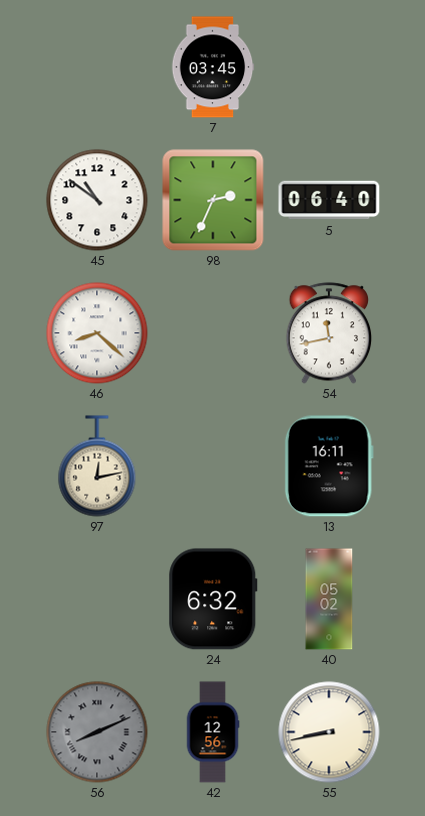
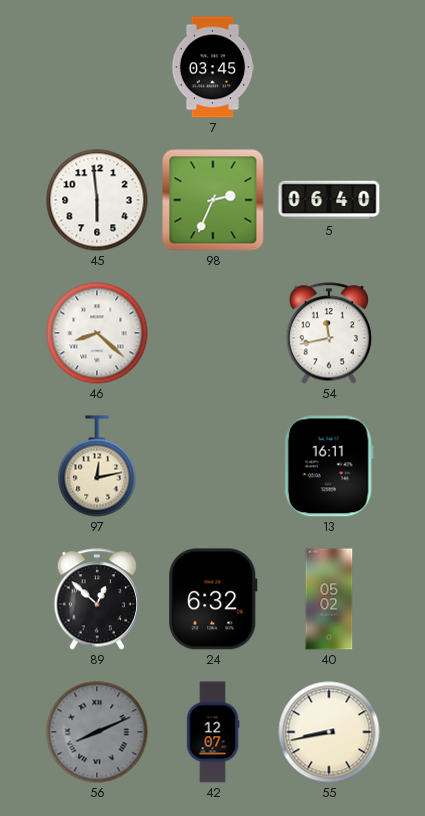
45: 10:51 -> 5:59 (97, 200)
89: none -> 12:52 (97, 599)
42: 12:56 -> 12:07 (213, 732)
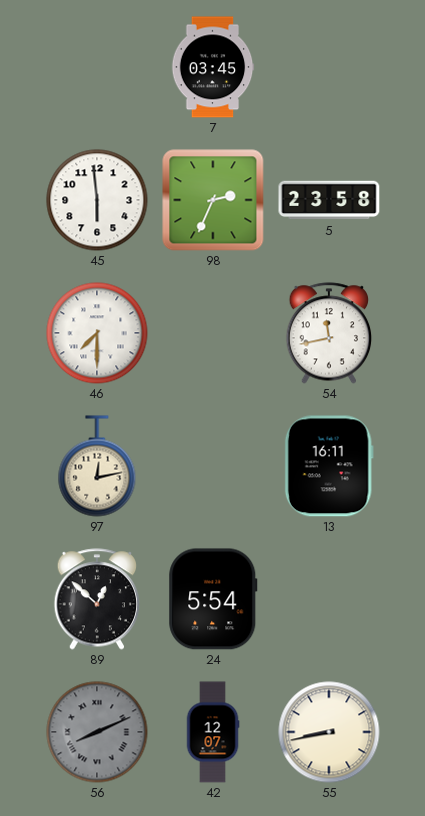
5: 06:40 -> 23:58 (329, 200)
46: 8:22 -> 7:30 (97, 333)
24: 6:32 -> 5:54 (213, 599)
40: 05:02 -> none (329, 599)
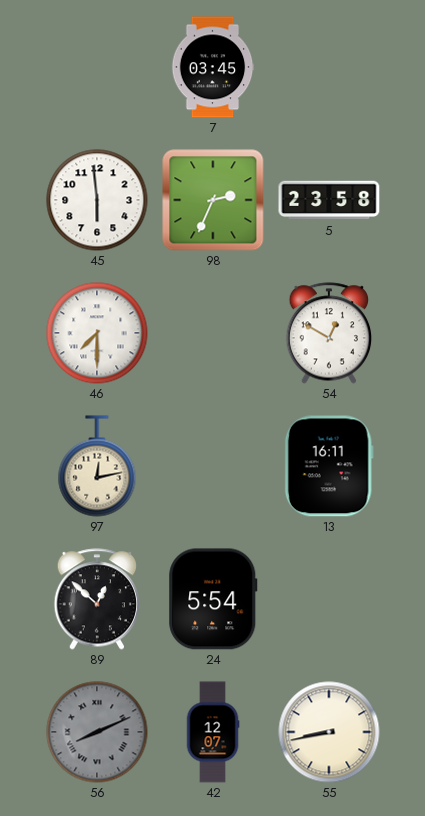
54: 11:43 -> 12:50 (329, 333)
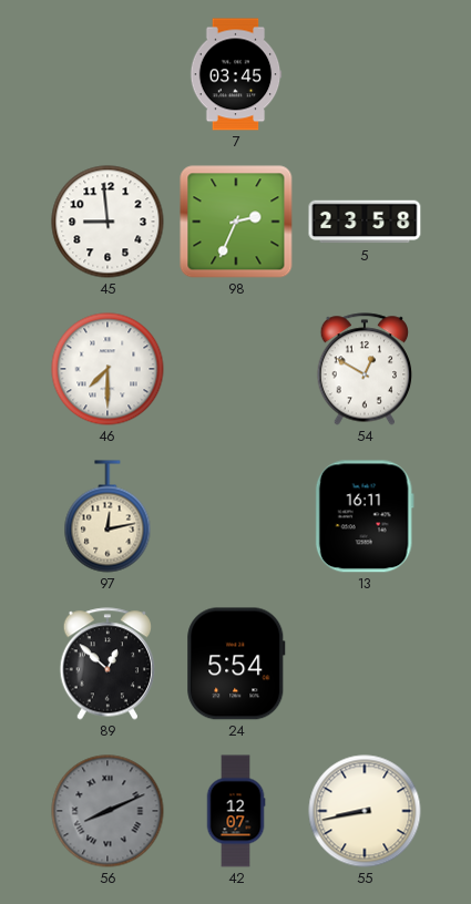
45: 5:59 -> 8:59 (107, 222)
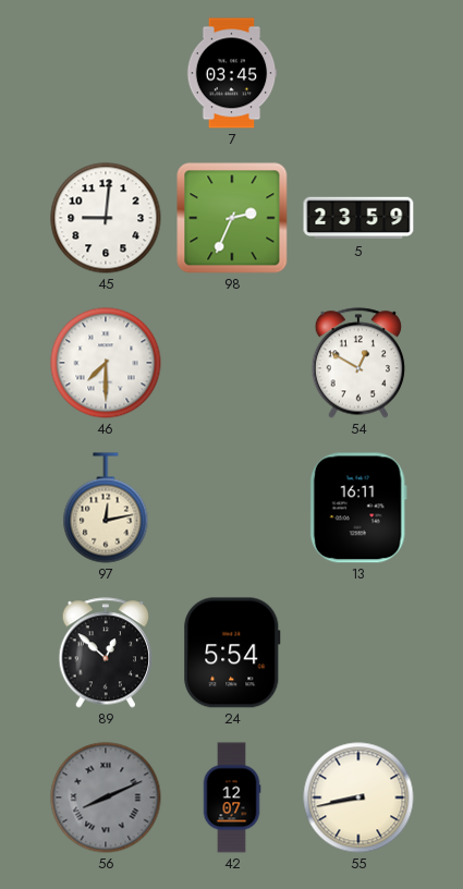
45: 8:59 -> 9:01 (106, 218)
5: 23:58 -> 23:59 (358, 218)
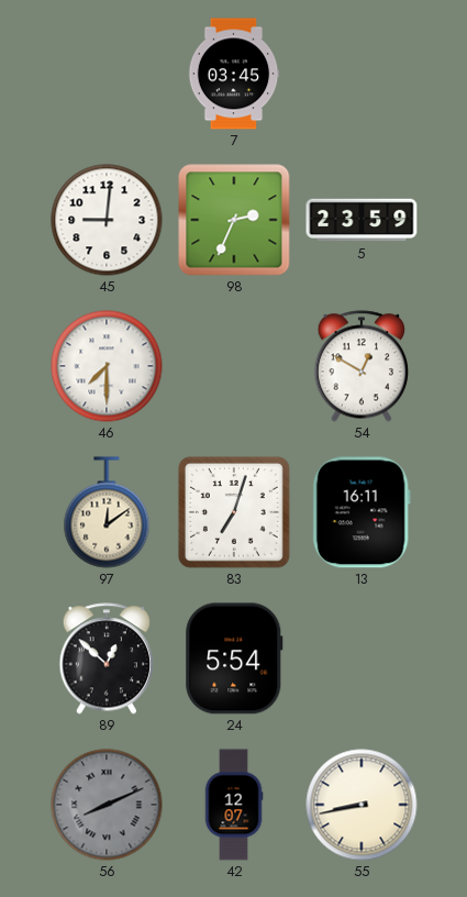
97: 12:13 -> 12:09 (107, 512)
83: none -> 7:03 (234, 512)
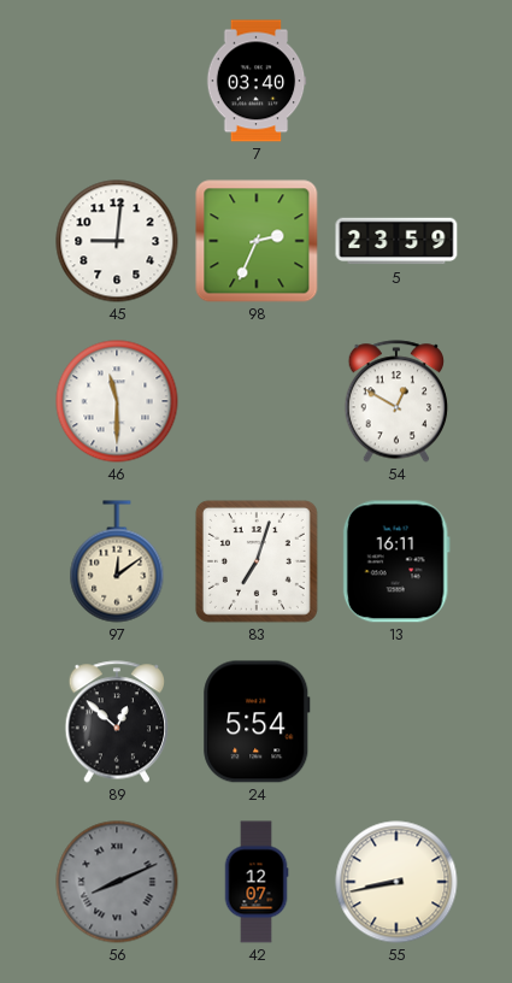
7: 03:45 -> 03:40 (257, 81)
46: 7:30 -> 11:30 (117, 401)
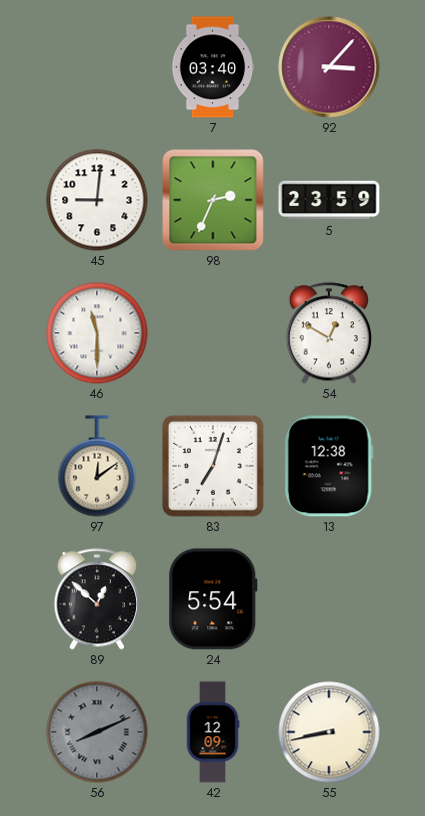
92: none -> 3:07 (329, 67)
13: 16:11 -> 12:38 (329, 466)
42: 12:07 -> 12:09 (213, 732)
